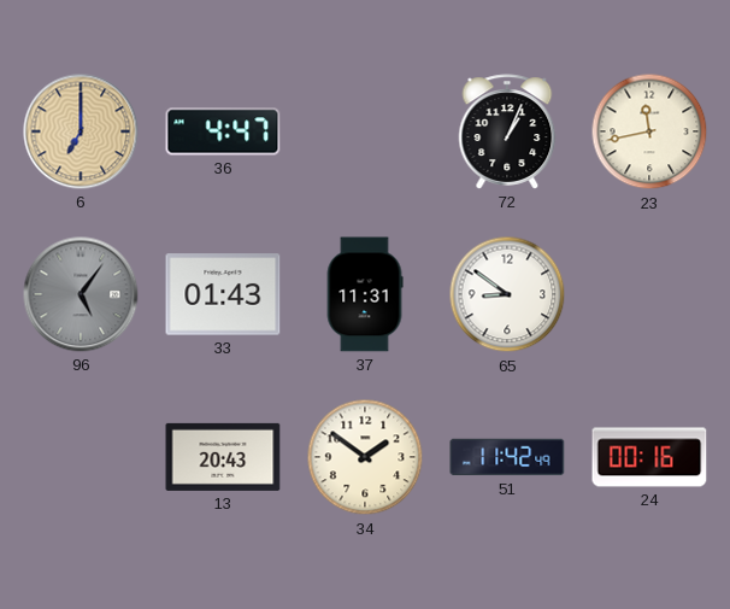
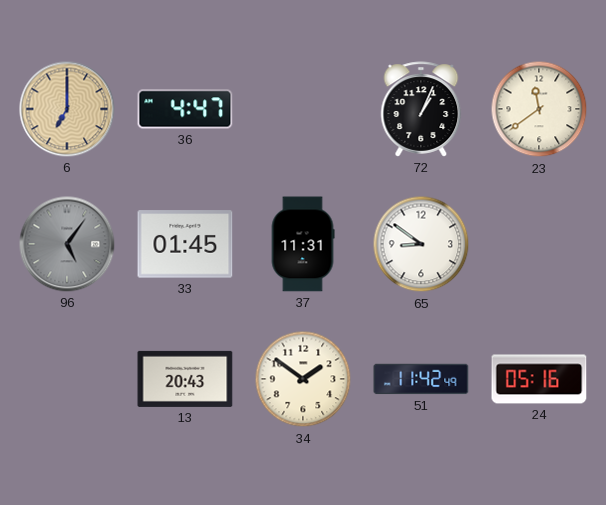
23: 11:43 -> 11:39 (539, 109)
33: 01:43 -> 01:45 (185, 244)
24: 00:16 -> 05:16 (539, 379)
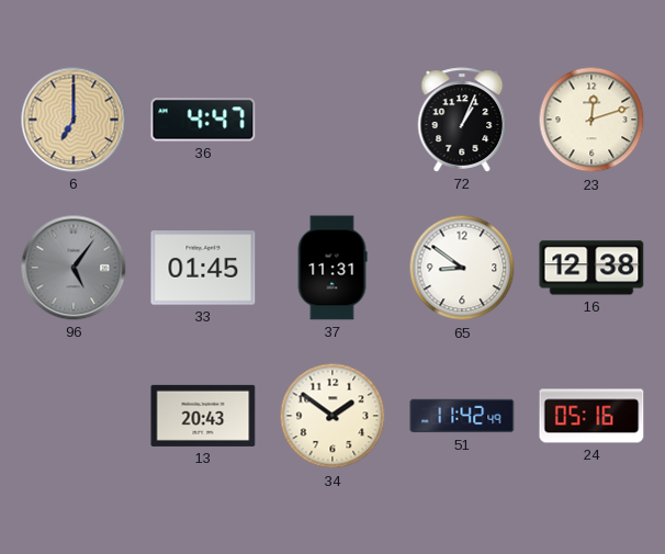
23: 11:39 -> 12:12 (591, 120)
16: none -> 12:38 (591, 268)
